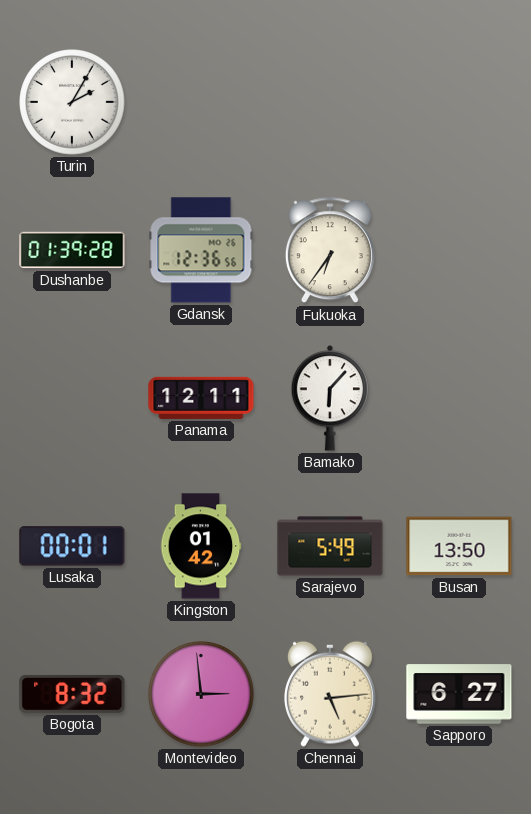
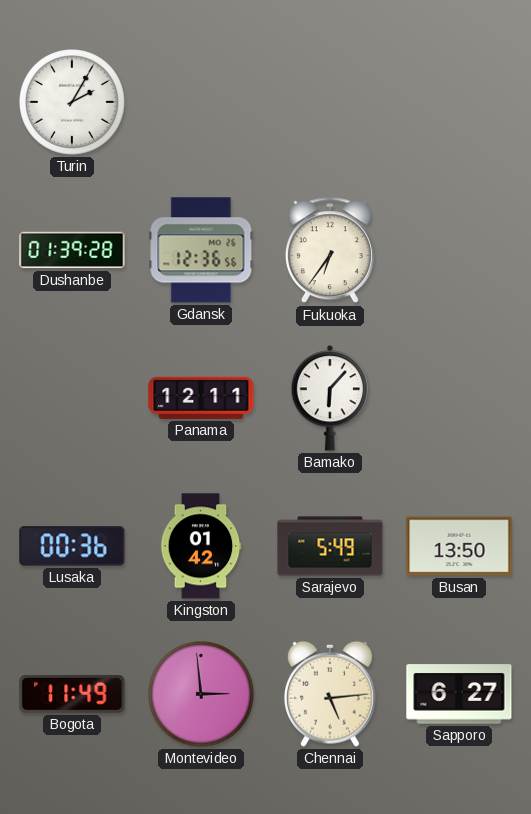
Lusaka: 00:01 -> 00:36 (72, 546)
Bogota: 8:32 -> 11:49 (72, 694)
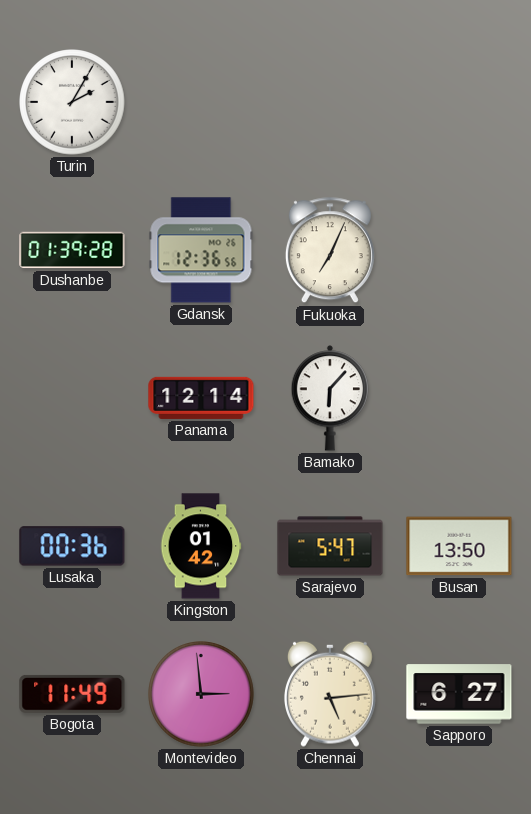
Fukuoka: 6:36 -> 7:04 (330, 251)
Panama: 12:11 -> 12:14 (201, 398)
Sarajevo: 5:49 -> 5:47 (330, 546)
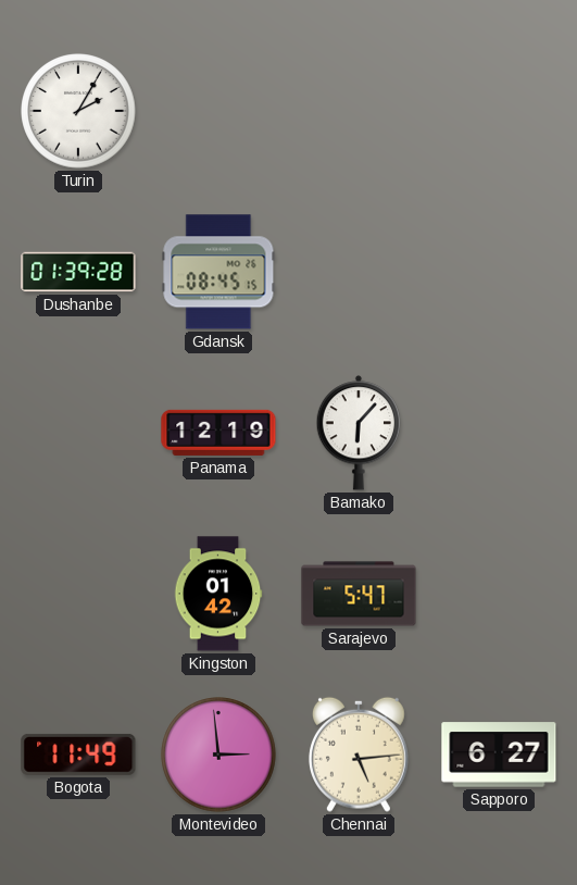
Gdansk: 12:36 -> 08:45 (218, 272)
Fukuoka: 7:04 -> none (330, 251)
Panama: 12:14 -> 12:19 (218, 433)
Lusaka: 00:36 -> none (72, 546)
Busan: 13:50 -> none (459, 546)
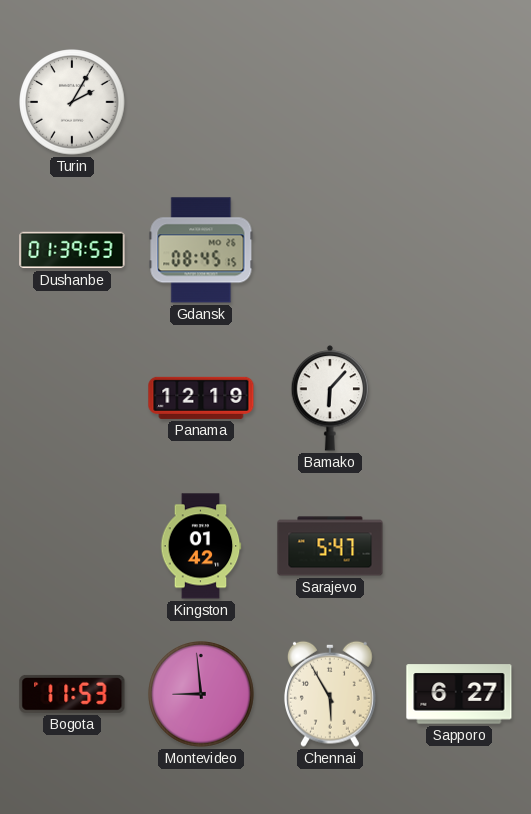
Dushanbe: 01:39:28 -> 01:39:53 (72, 250)
Bogota: 11:49 -> 11:53 (72, 694)
Montevideo: 2:59 -> 8:59 (201, 694)
Chennai: 5:14 -> 5:55 (330, 694)
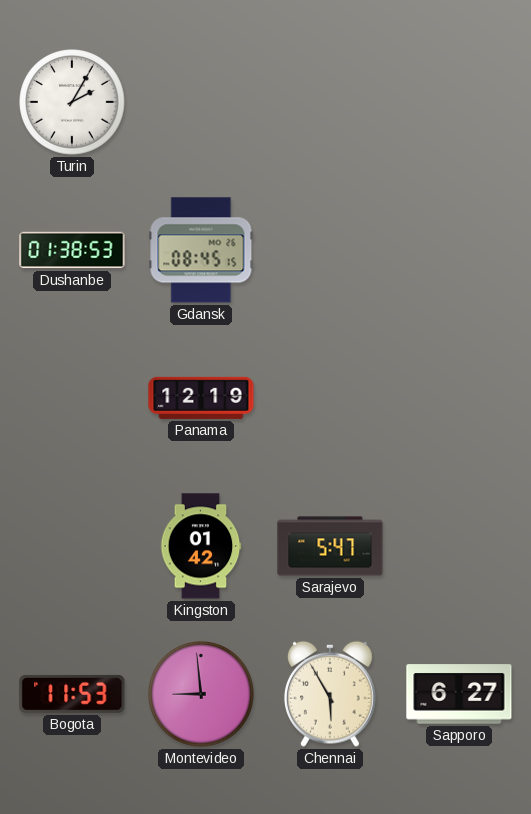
Dushanbe: 01:39 -> 01:38 (72, 250)
Bamako: 6:07 -> none (330, 398)
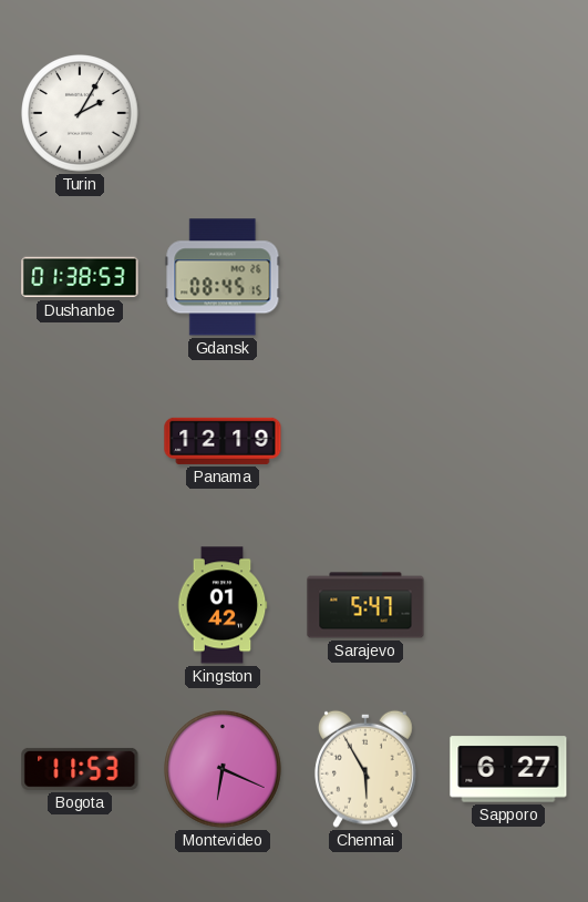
Montevideo: 8:59 -> 6:19 (223, 769)
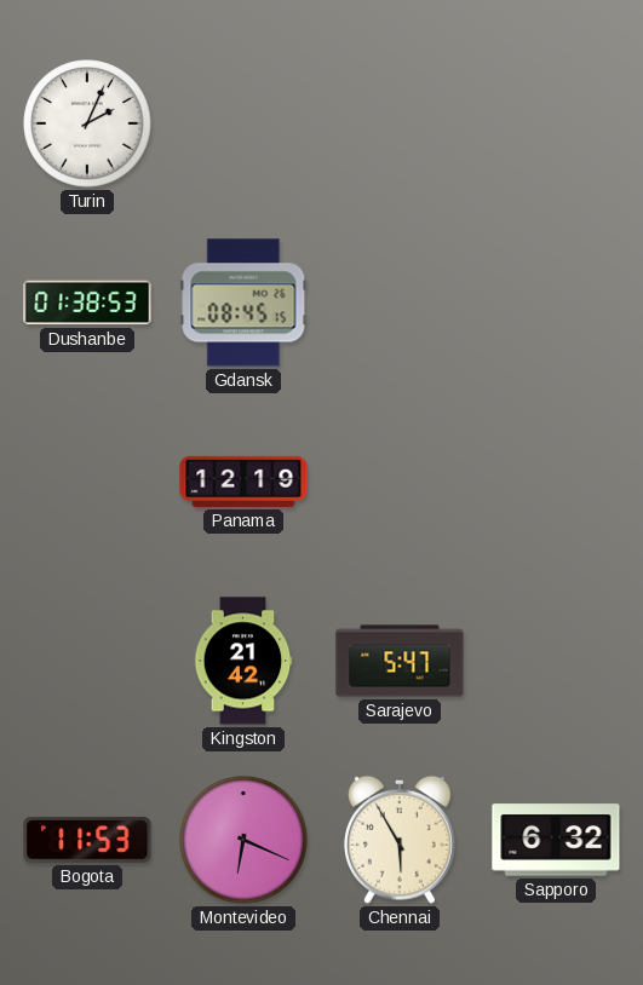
Turin: 2:05 -> 2:04 (87, 123)
Kingston: 01:42 -> 21:42 (243, 661)
Sapporo: 6:27 -> 6:32 (556, 840)
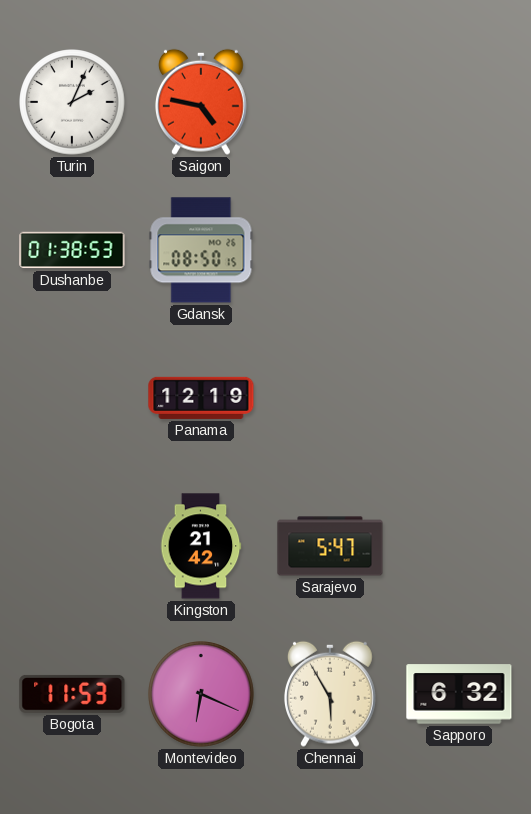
Saigon: none -> 4:47 (201, 102)
Gdansk: 08:45 -> 08:50 (201, 250)
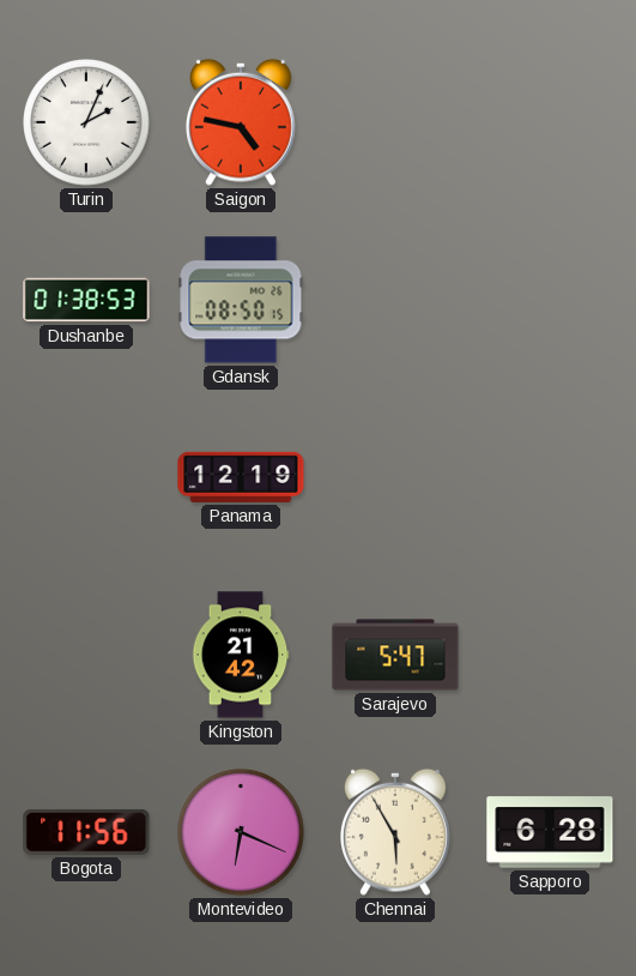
Bogota: 11:53 -> 11:56 (86, 832)
Sapporo: 6:32 -> 6:28 (550, 832)
